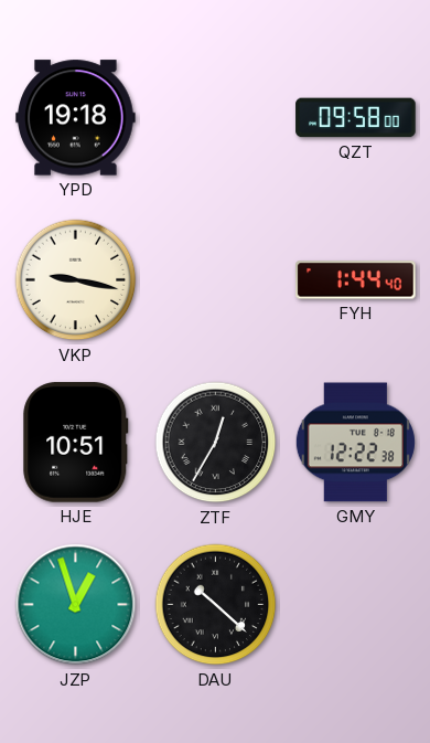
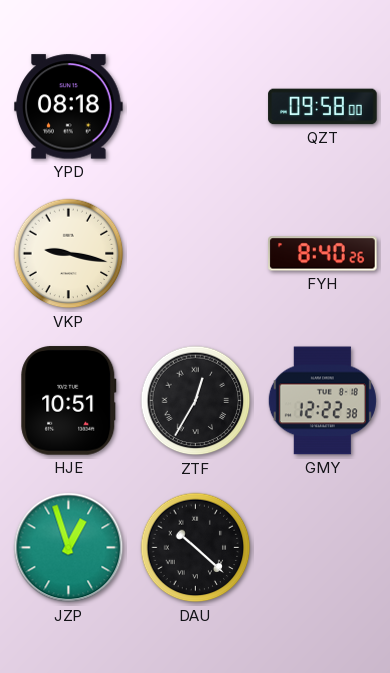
YPD: 19:18 -> 08:18 (69, 107)
FYH: 1:44 -> 8:40 (323, 254)
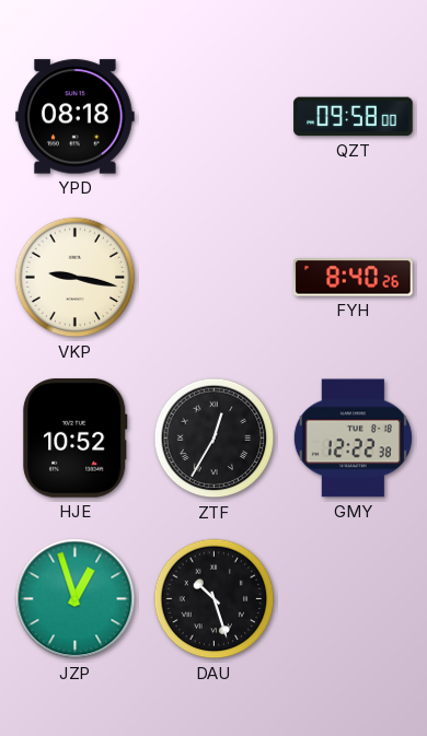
HJE: 10:51 -> 10:52 (76, 439)
DAU: 10:22 -> 10:27 (215, 599)
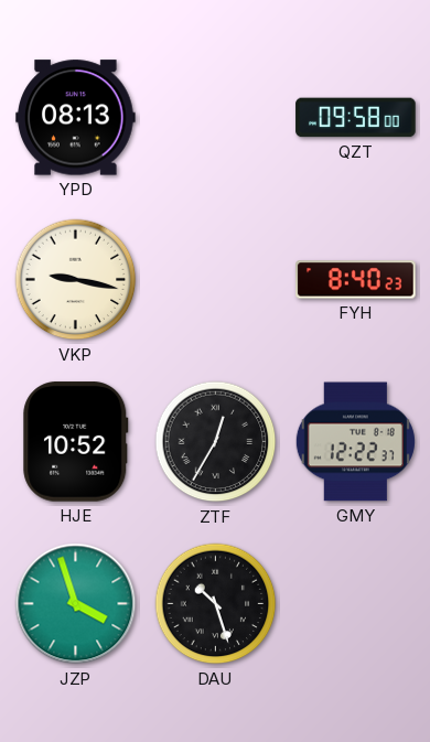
YPD: 08:18 -> 08:13 (76, 118)
FYH: 8:40:26 -> 8:40:23 (356, 280)
GMY: 12:22:38 -> 12:22:37 (355, 442)
JZP: 12:57 -> 3:57 (76, 604)
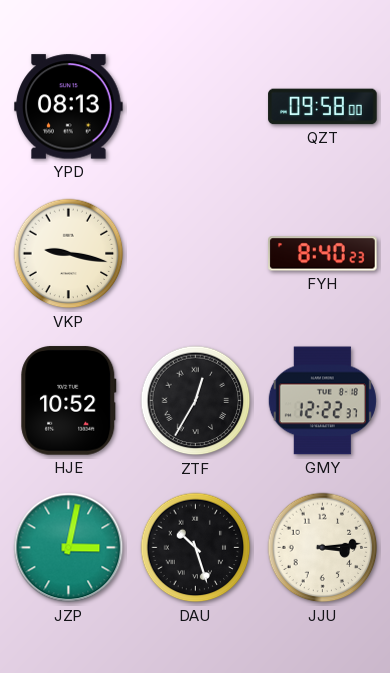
JZP: 3:57 -> 3:02 (69, 548)
JJU: none -> 3:14 (323, 548)
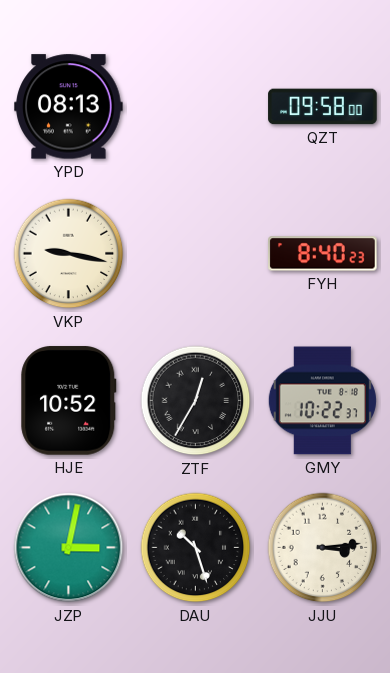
GMY: 12:22 -> 10:22 (322, 401)
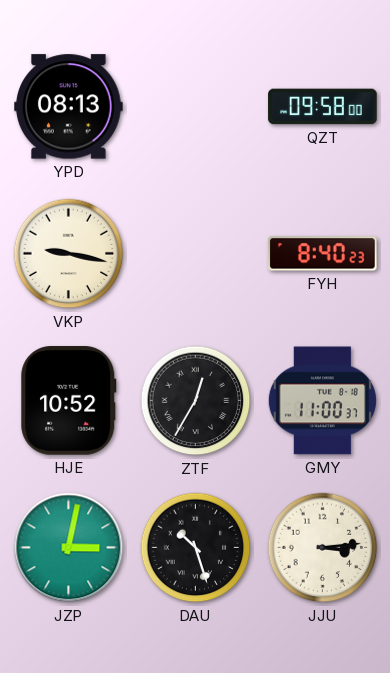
GMY: 10:22 -> 11:00 (322, 401)
